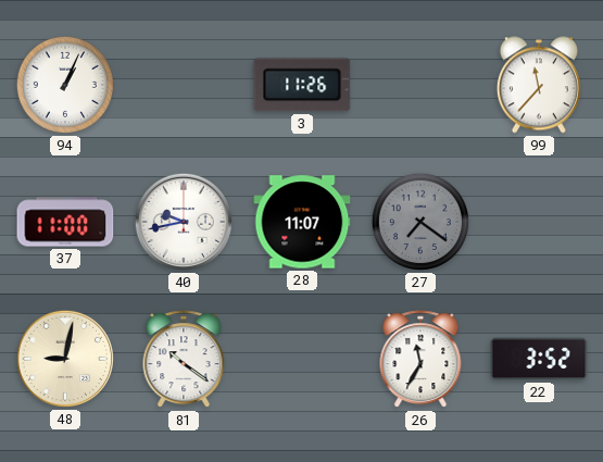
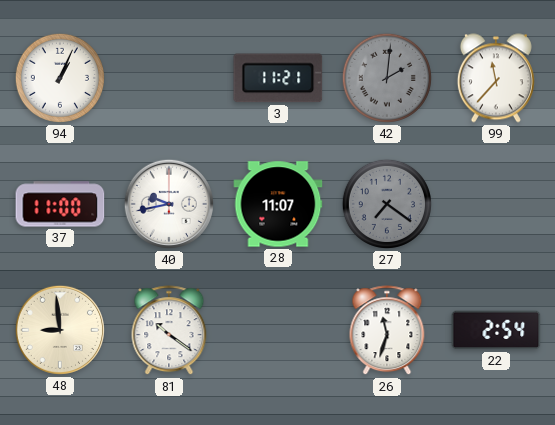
3: 11:26 -> 11:21 (278, 78)
42: none -> 2:01 (387, 78)
48: 9:02 -> 8:59 (60, 330)
26: 11:35 -> 11:33 (387, 331)
22: 3:52 -> 2:54 (496, 330)
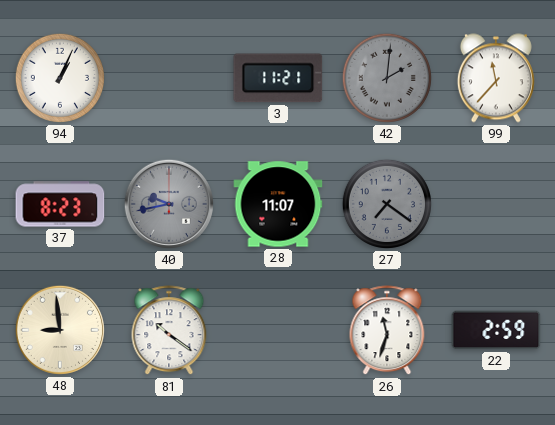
37: 11:00 -> 8:23 (60, 204)
40 dial: white -> grey (169, 204)
22: 2:54 -> 2:59 (496, 330)
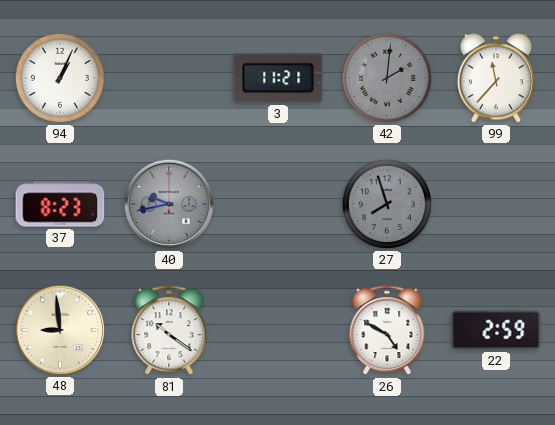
28: 11:07 -> none (278, 204)
27: 7:21 -> 7:57 (387, 204)
26: 11:33 -> 4:50 (387, 331)
